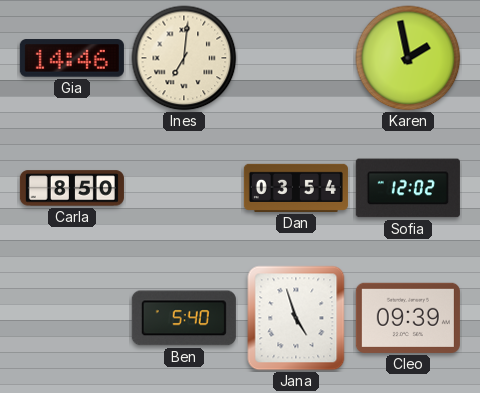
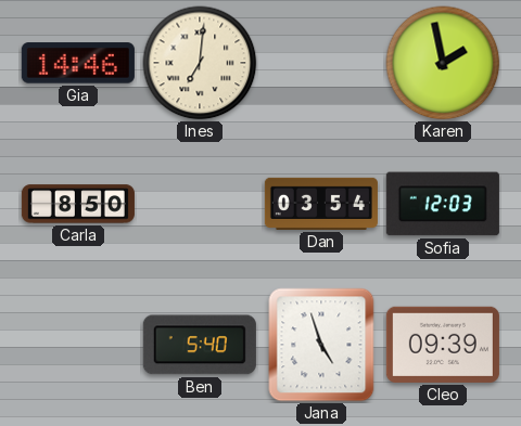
Sofia: 12:02 -> 12:03 (443, 204)
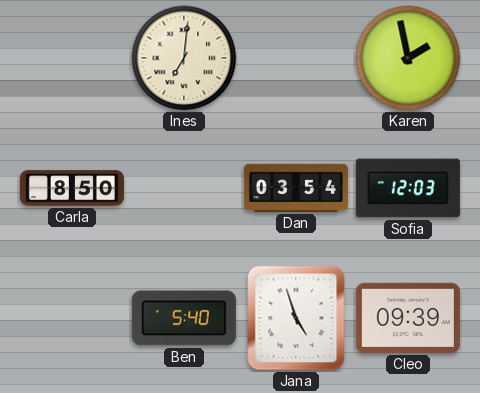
Gia: 14:46 -> none (78, 63)
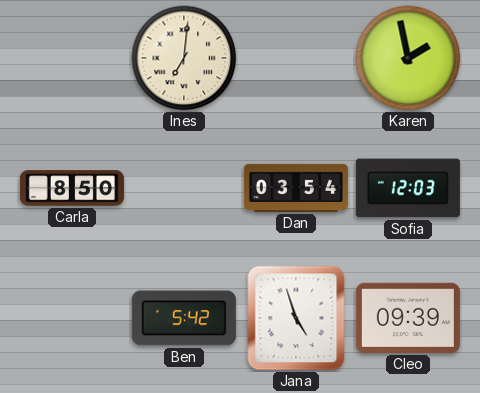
Ben: 5:40 -> 5:42 (184, 318)
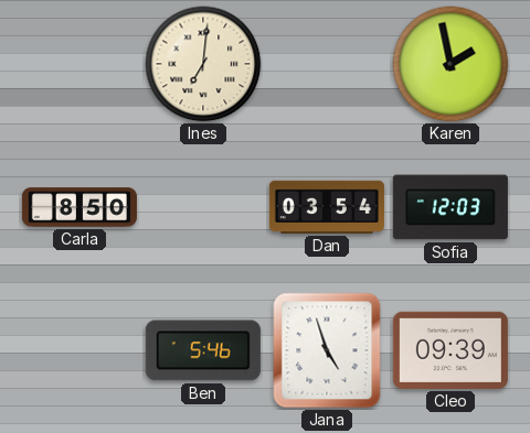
Ben: 5:42 -> 5:46 (203, 350)
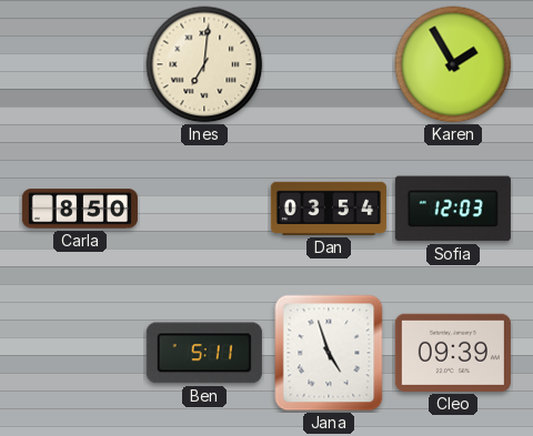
Karen: 1:58 -> 1:55 (453, 64)
Ben: 5:46 -> 5:11 (204, 353)
